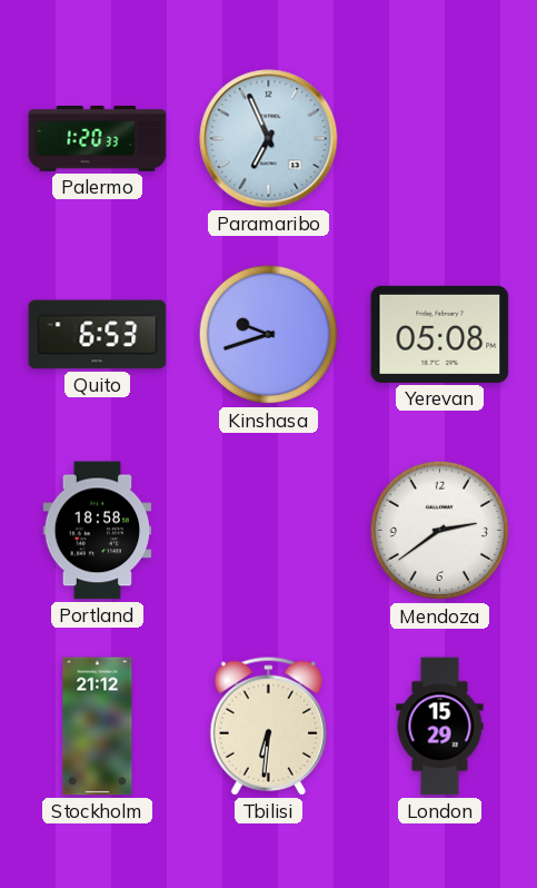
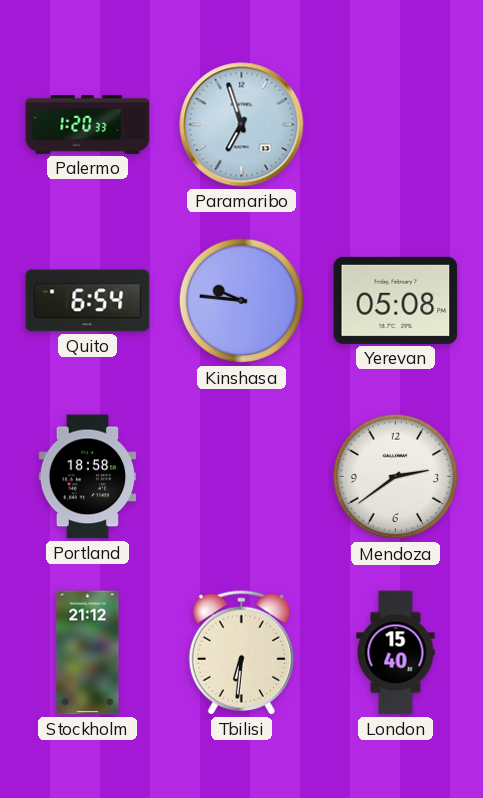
Paramaribo: 6:56 -> 6:57 (242, 125)
Quito: 6:53 -> 6:54 (88, 301)
Kinshasa: 9:42 -> 9:46 (242, 301)
London: 15:29 -> 15:40 (396, 653)
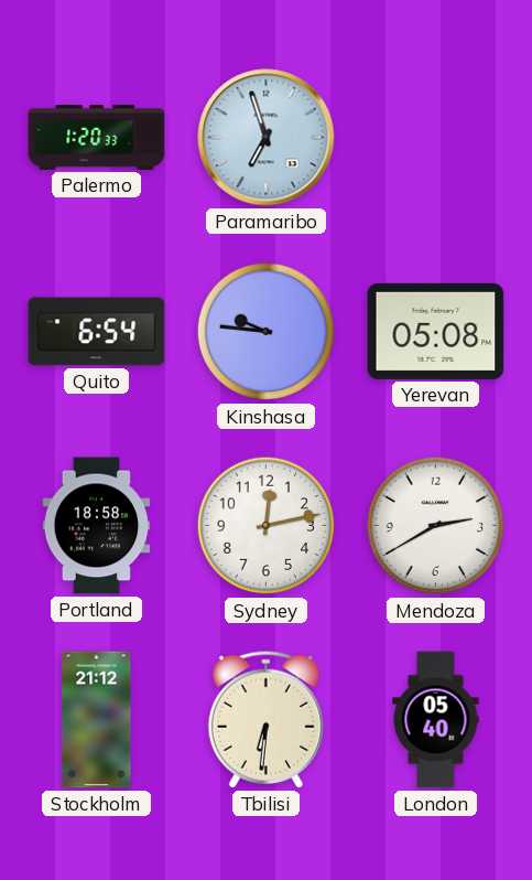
Sydney: none -> 12:13 (267, 526)
Mendoza: 2:39 -> 2:40 (436, 526)
London: 15:40 -> 05:40 (436, 720)
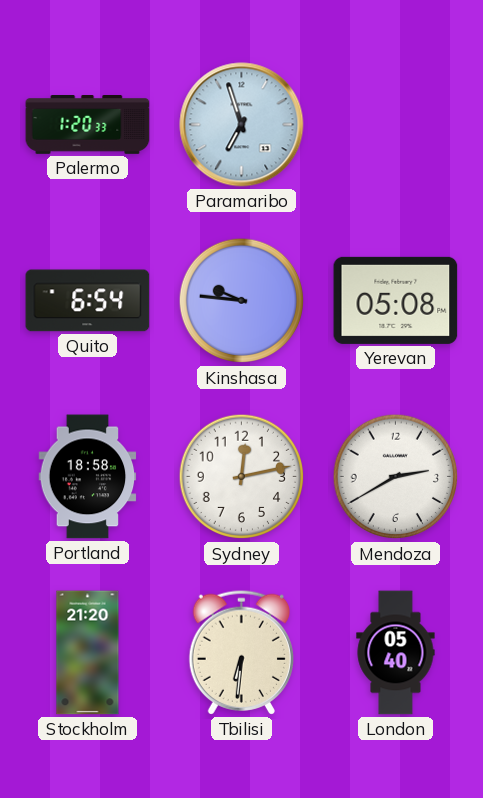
Stockholm: 21:12 -> 21:20 (88, 653)
